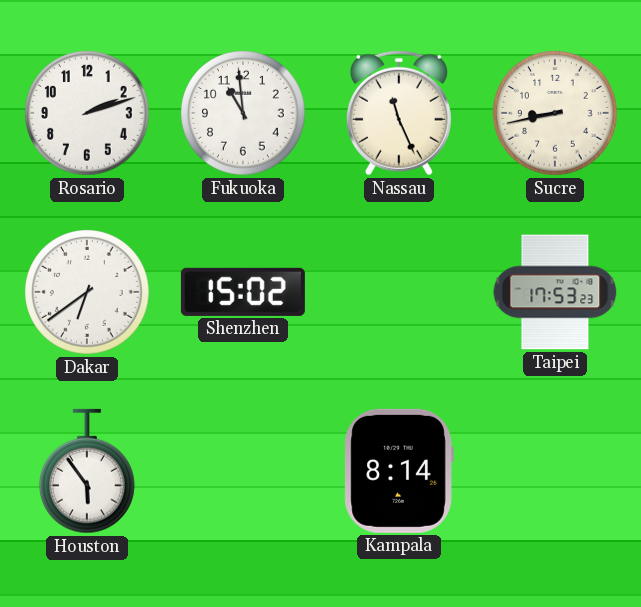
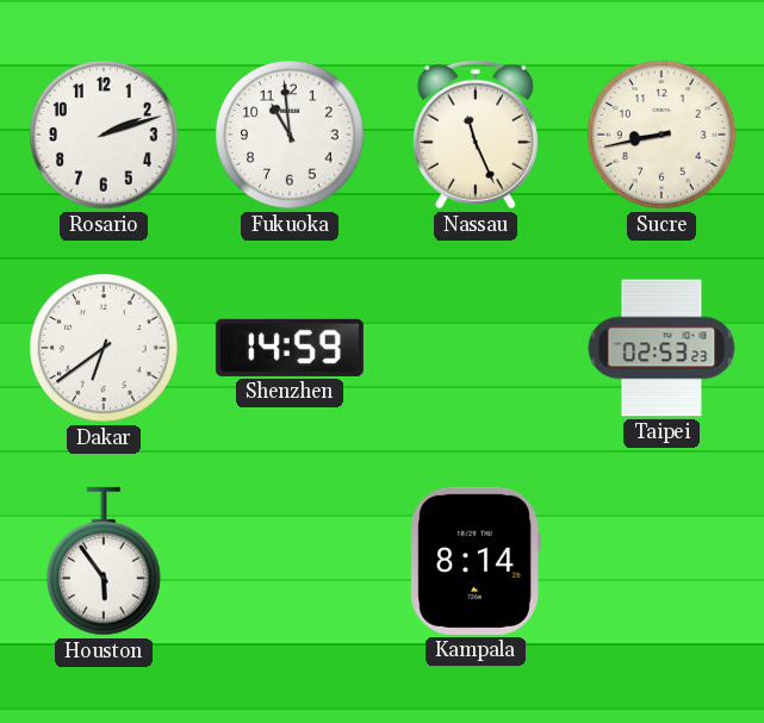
Shenzhen: 15:02 -> 14:59 (290, 348)
Taipei: 17:53 -> 02:53 (661, 348)
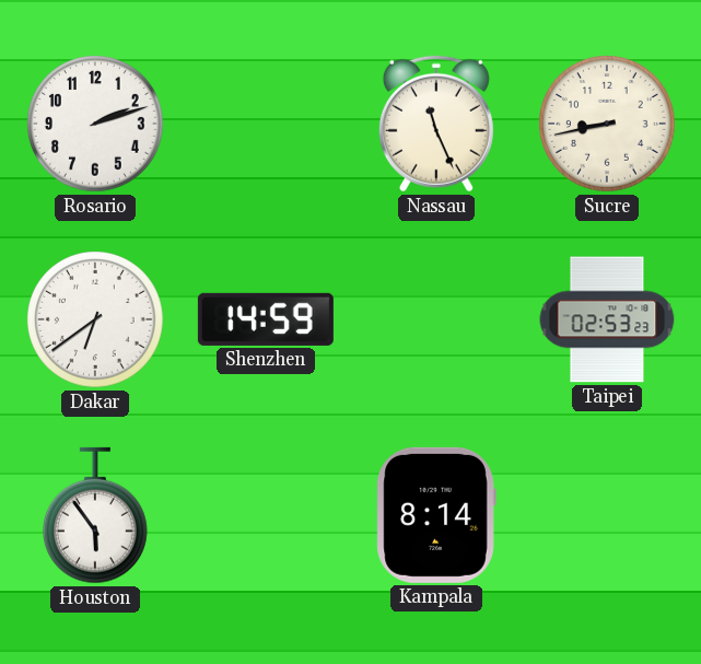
Fukuoka: 10:59 -> none (290, 135)
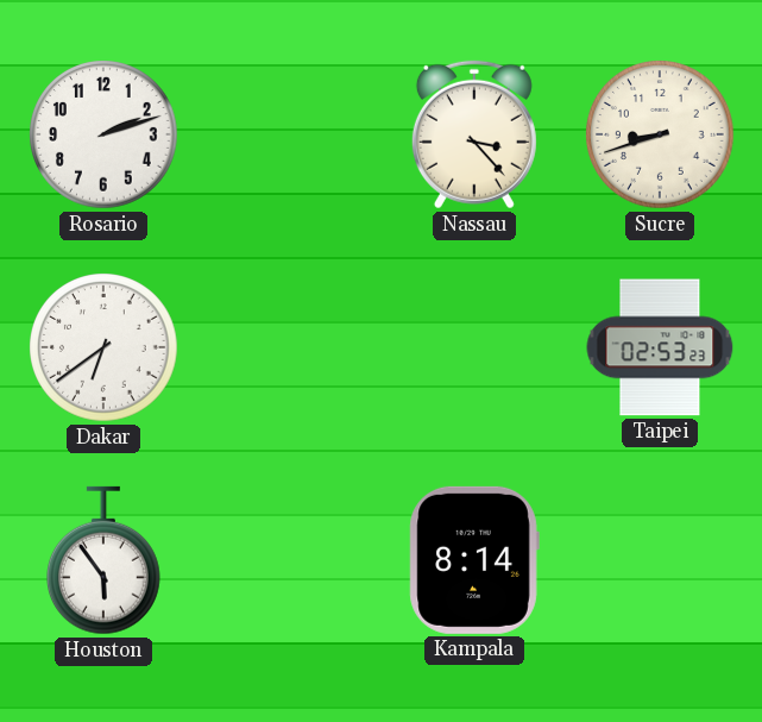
Nassau: 11:26 -> 3:23 (474, 134)
Sucre: 8:43 -> 8:42 (660, 134)
Shenzhen: 14:59 -> none (266, 319)
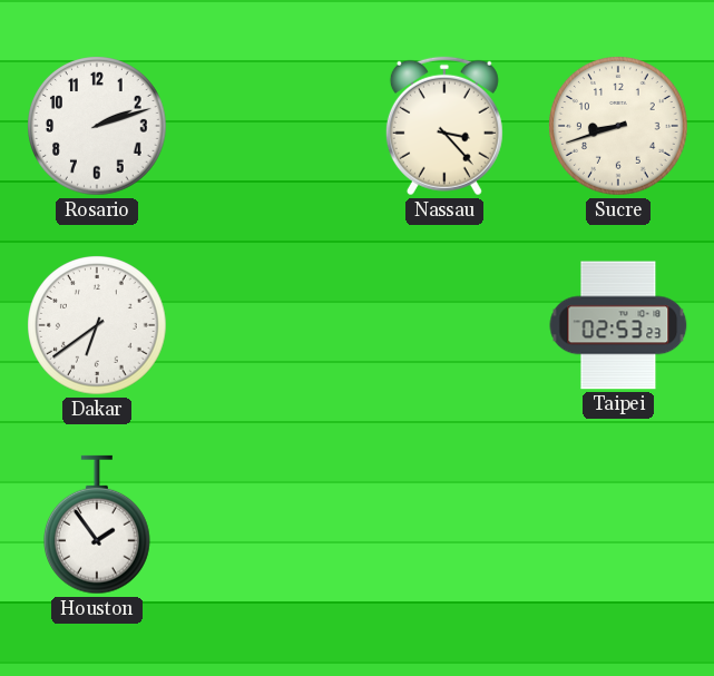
Houston: 5:54 -> 1:54 (98, 525)
Kampala: 8:14 -> none (474, 560)
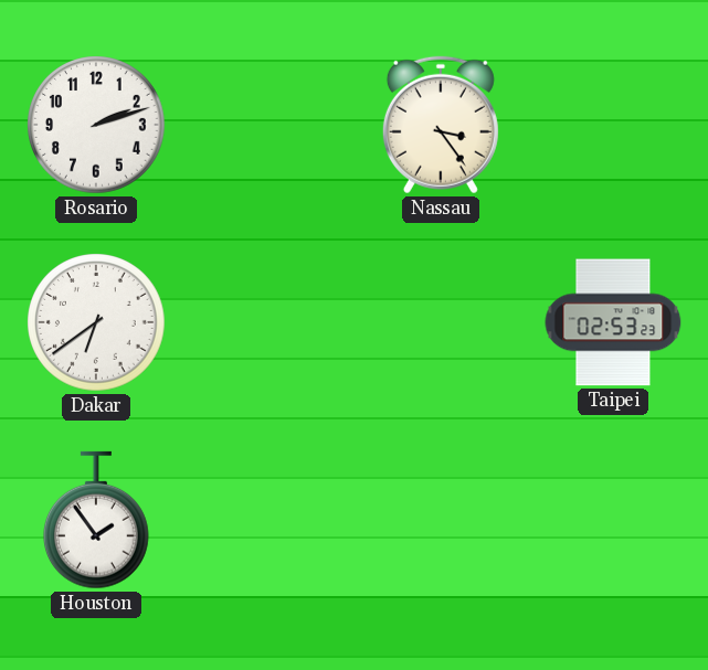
Nassau: 3:23 -> 3:24 (441, 125)
Sucre: 8:42 -> none (618, 126)
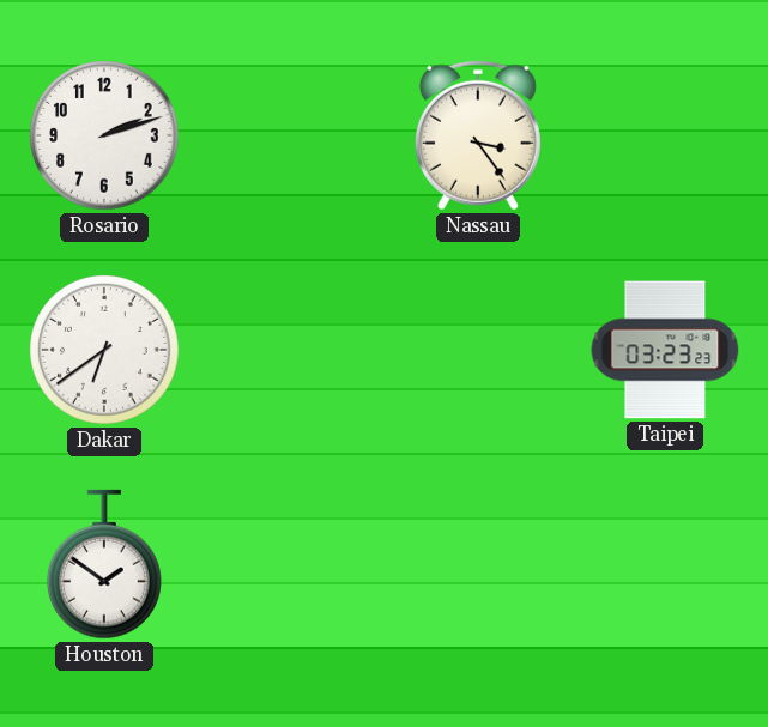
Taipei: 02:53 -> 03:23 (665, 350)
Houston: 1:54 -> 1:51 (105, 564)
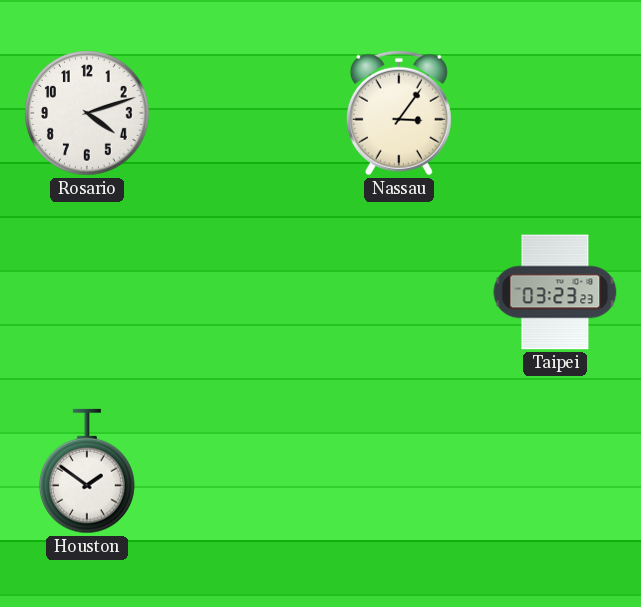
Rosario: 2:12 -> 4:12 (87, 113)
Nassau: 3:24 -> 3:06 (399, 113)
Dakar: 6:39 -> none (104, 350)
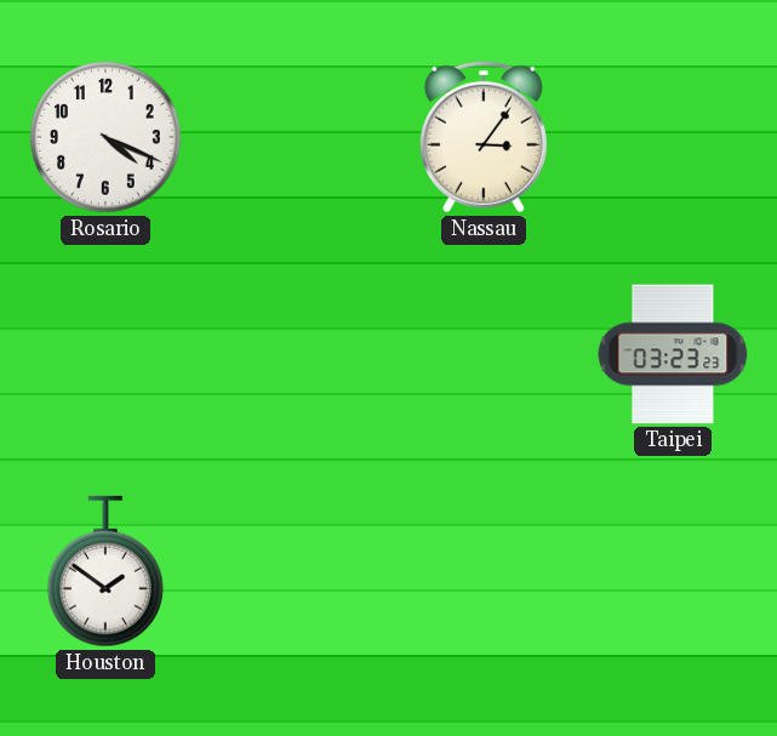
Rosario: 4:12 -> 4:19 (105, 137)
